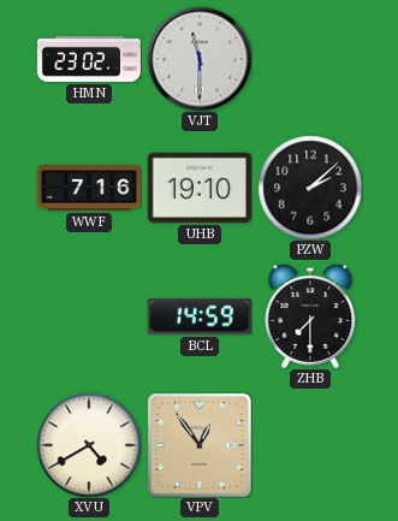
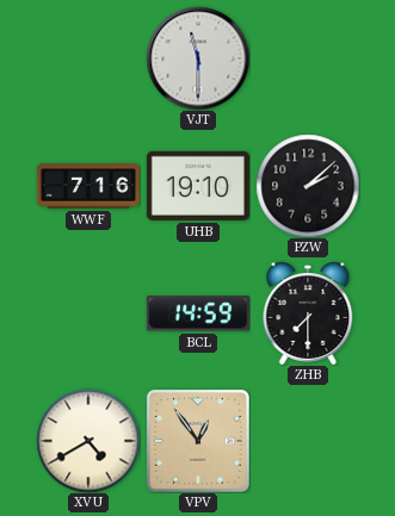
HMN: 23:02 -> none (89, 59)
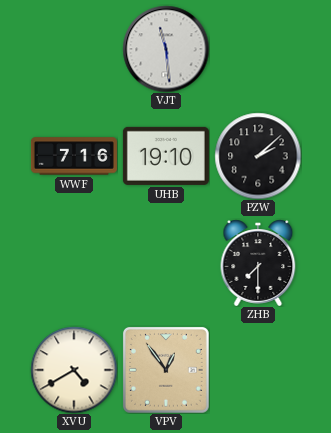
VJT: 11:30 -> 11:29 (166, 49)
BCL: 14:59 -> none (198, 313)
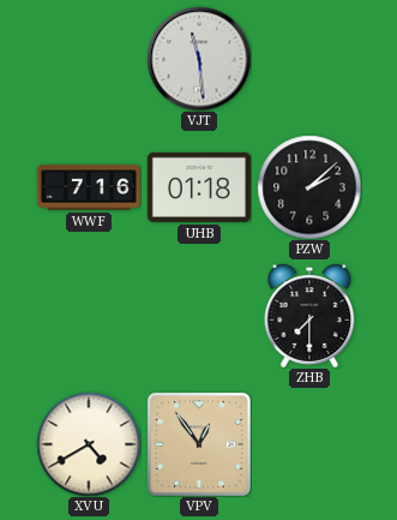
UHB: 19:10 -> 01:18 (199, 187)
